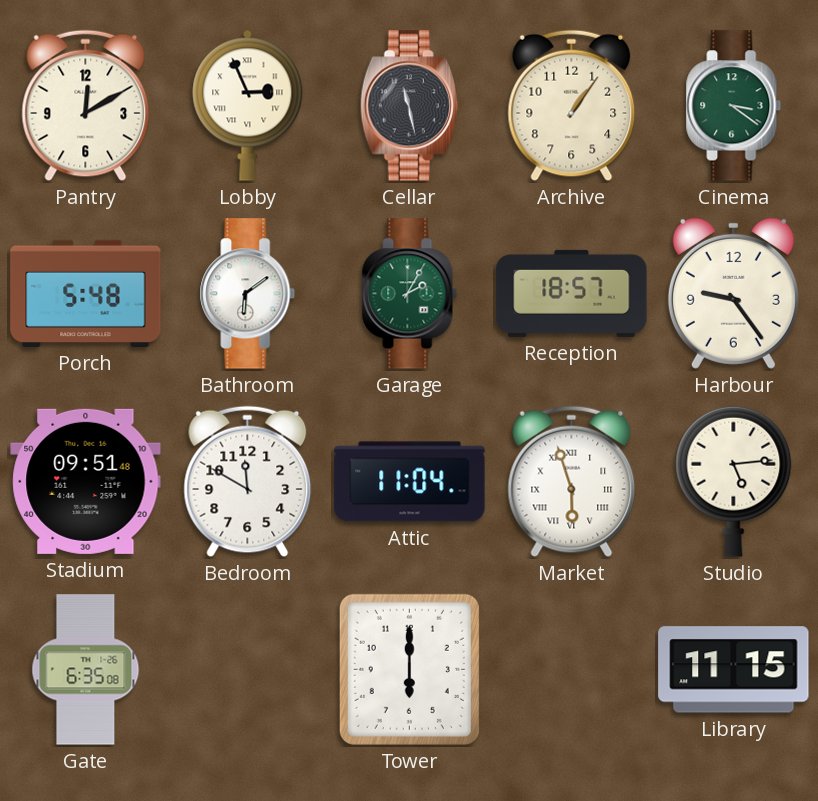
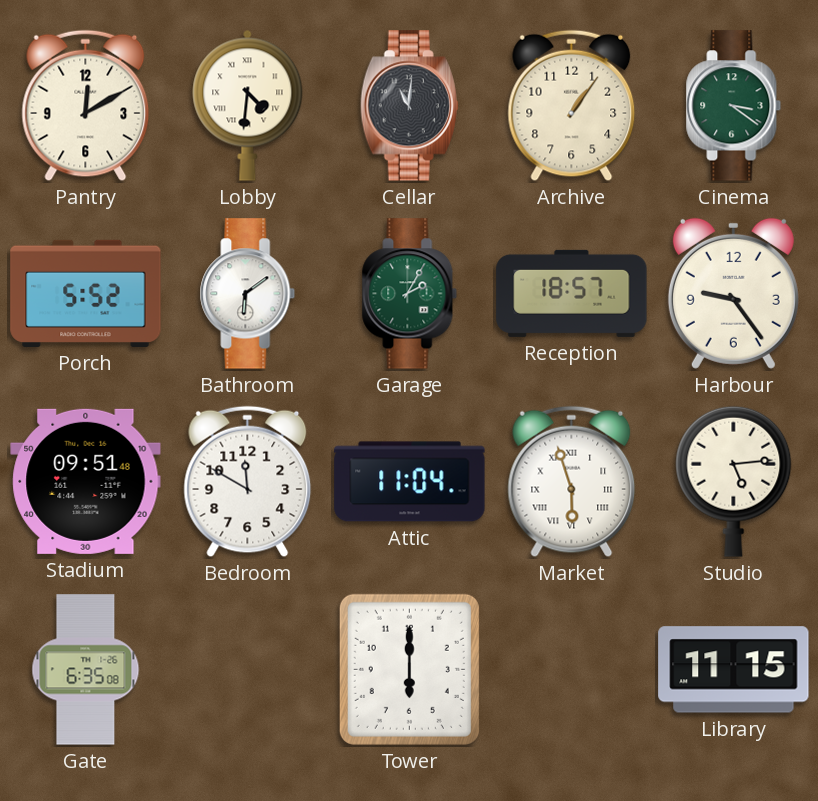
Lobby: 2:56 -> 4:31 (248, 105)
Cellar: 11:28 -> 11:01 (409, 106)
Porch: 5:48 -> 5:52 (86, 293)
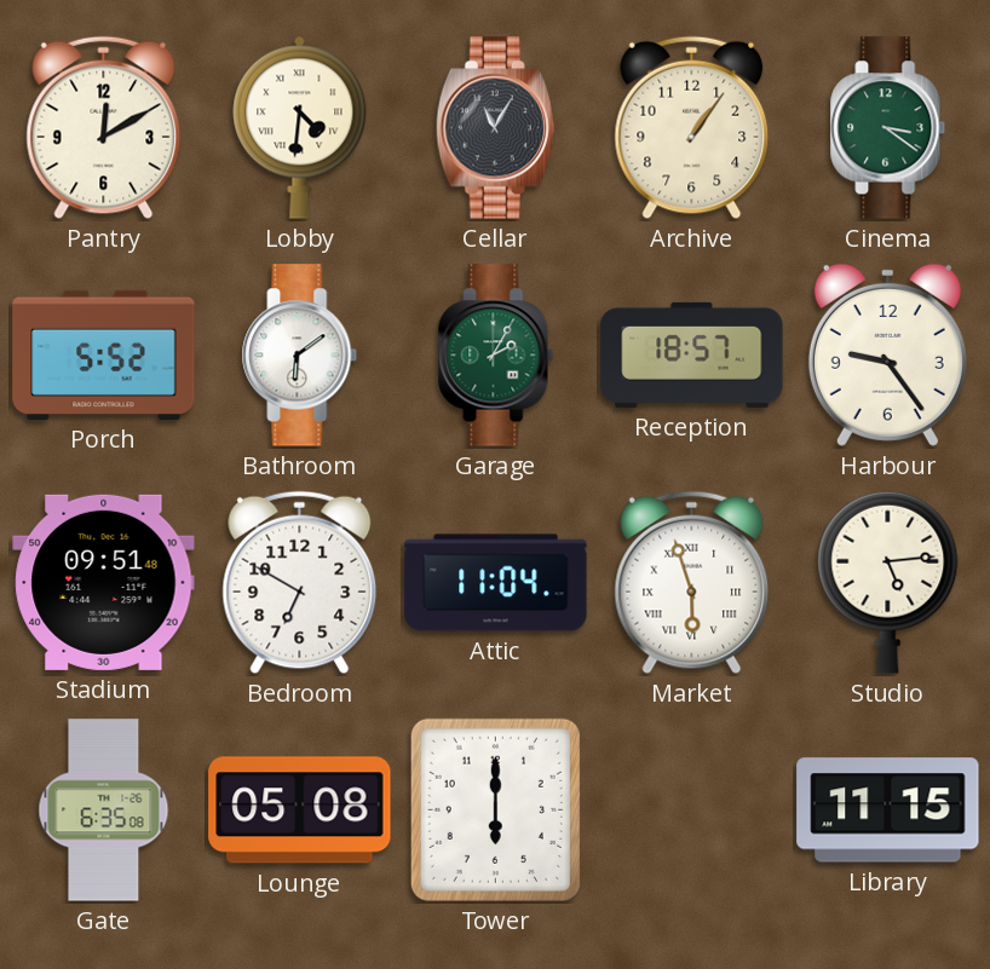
Cellar: 11:01 -> 11:05 (495, 128)
Bedroom: 11:50 -> 6:50 (300, 583)
Lounge: none -> 05:08 (300, 811)
